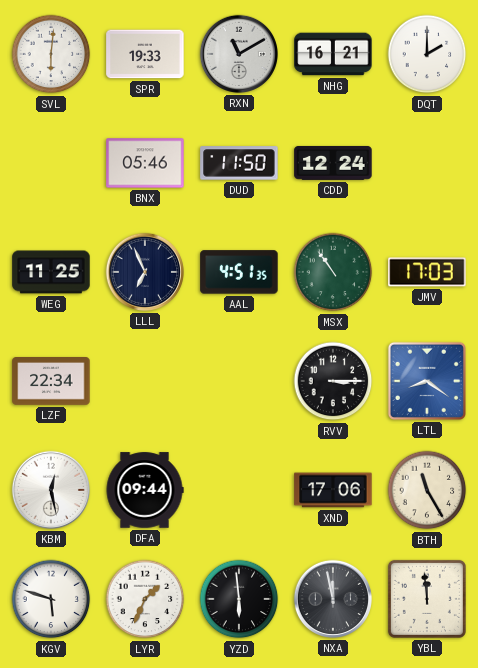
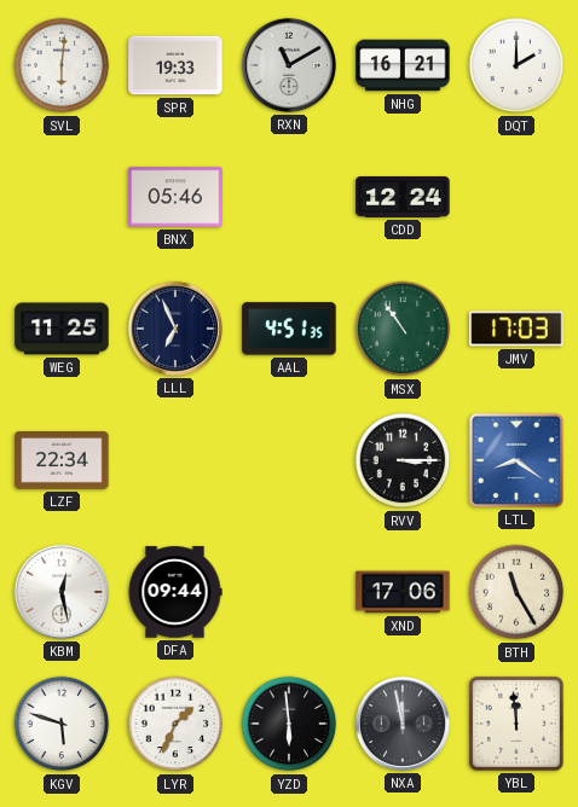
DUD: 11:50 -> none (239, 163)
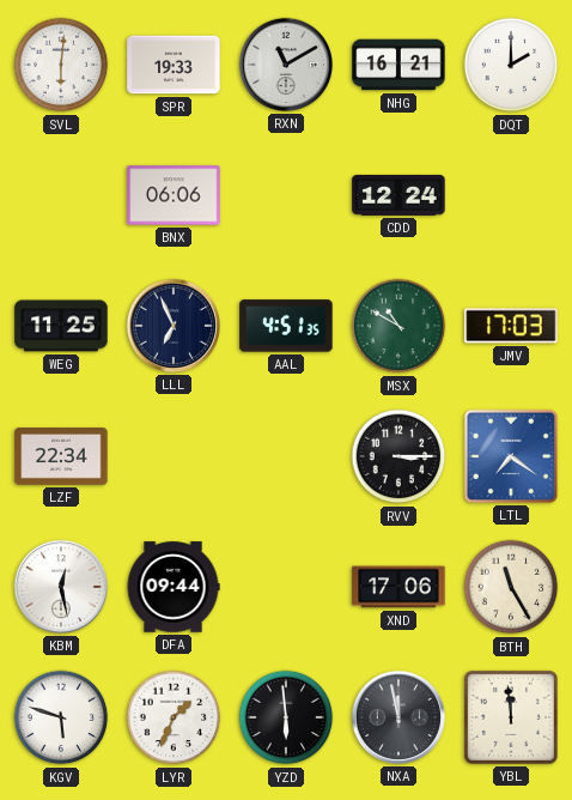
BNX: 05:46 -> 06:06 (174, 195)
MSX: 10:54 -> 10:50 (398, 326)
LTL: 8:21 -> 7:21 (511, 456)
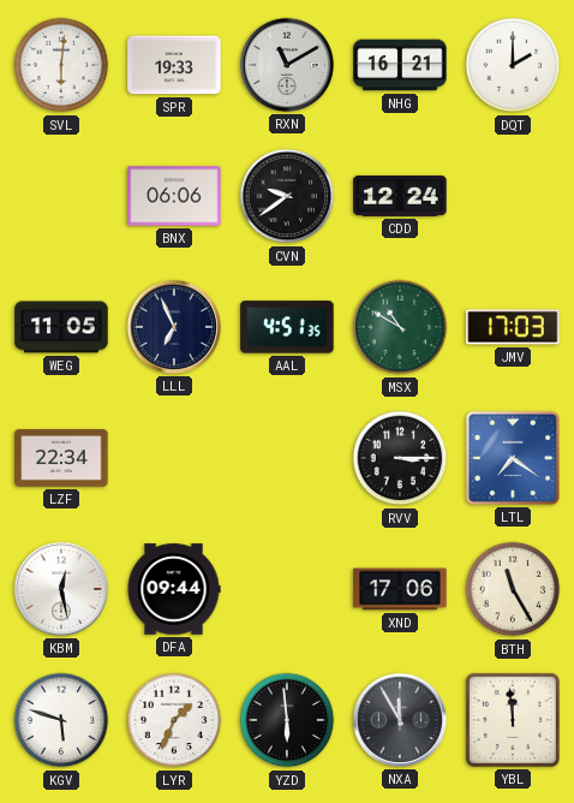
CVN: none -> 9:39 (287, 196)
WEG: 11:25 -> 11:05 (61, 327)
NXA: 11:58 -> 11:55 (400, 720)
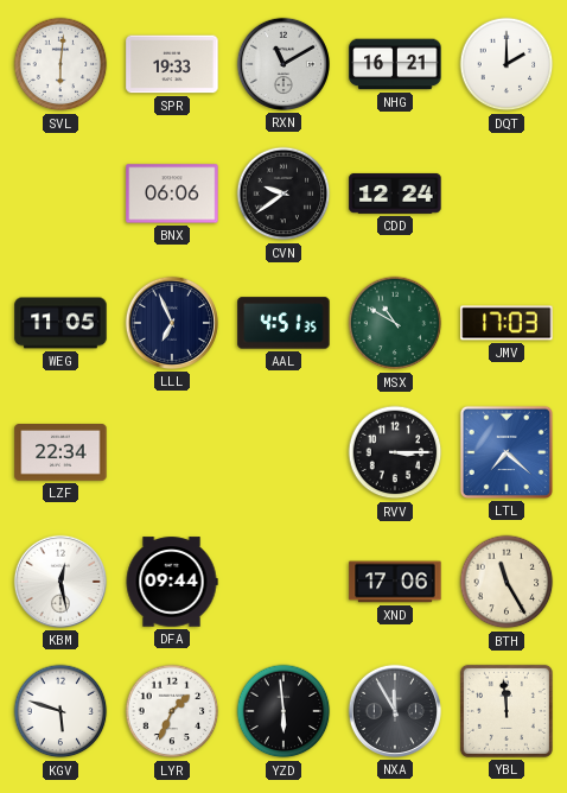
LTL: 7:21 -> 7:22 (507, 452)
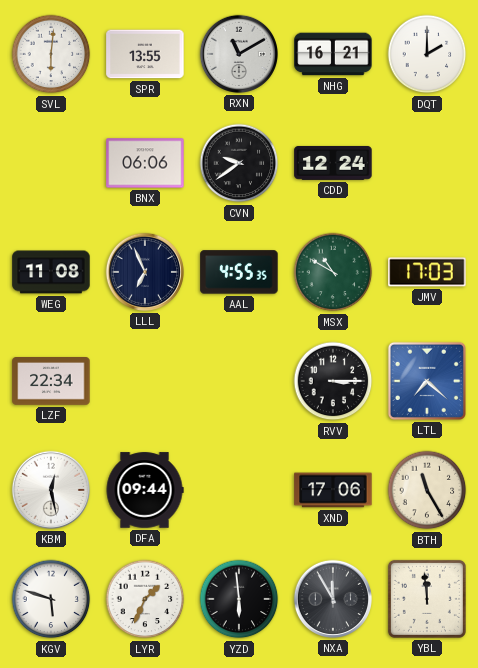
SPR: 19:33 -> 13:55 (145, 54)
WEG: 11:05 -> 11:08 (51, 272)
AAL: 4:51 -> 4:55 (239, 272)
